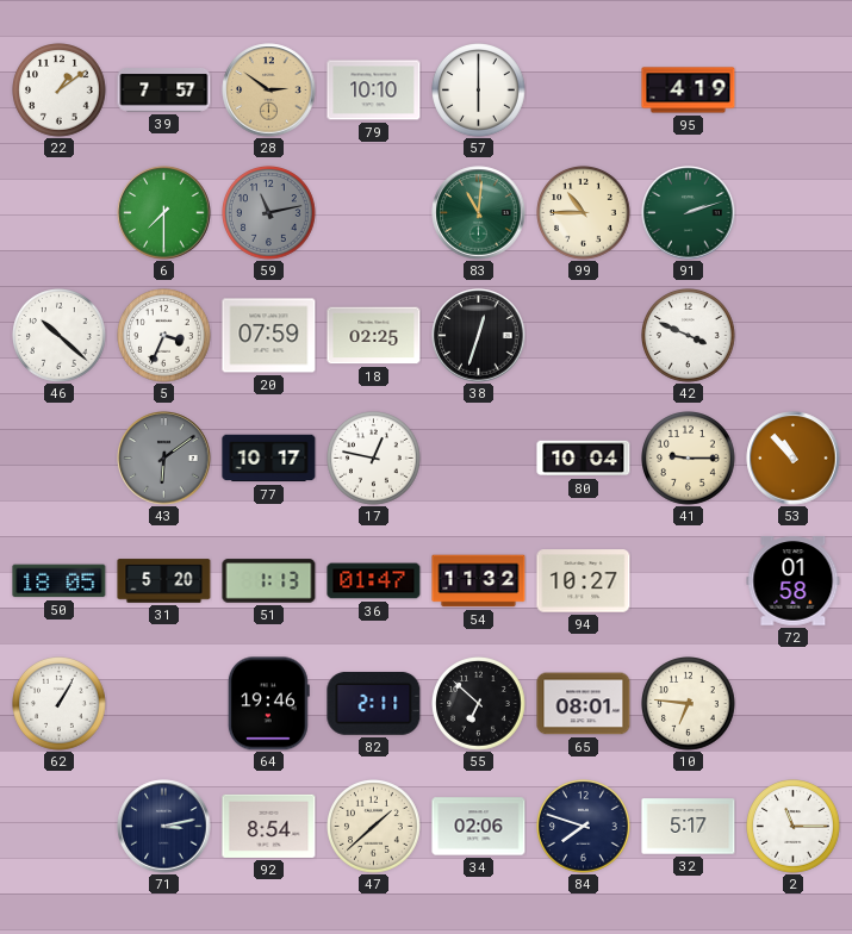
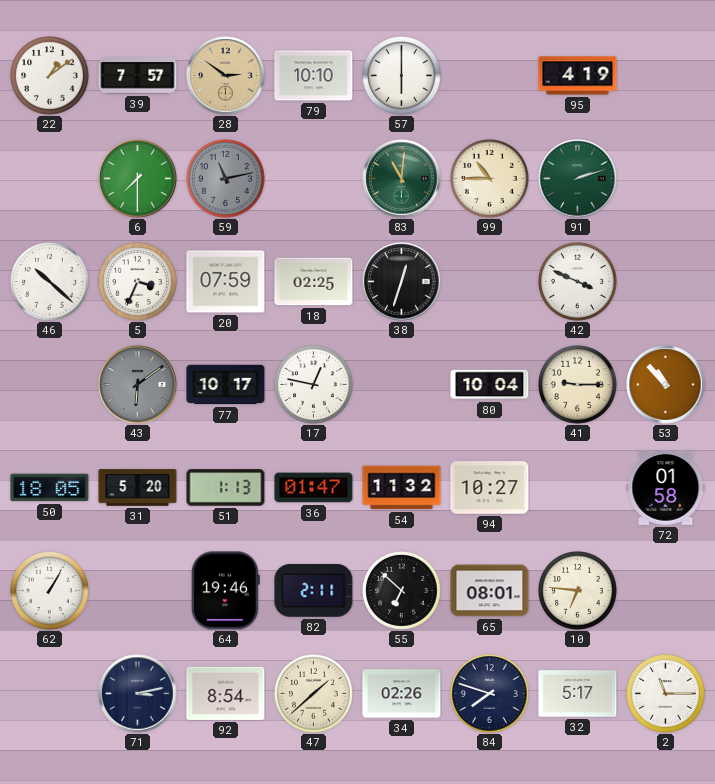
34: 02:06 -> 02:26 (402, 694)
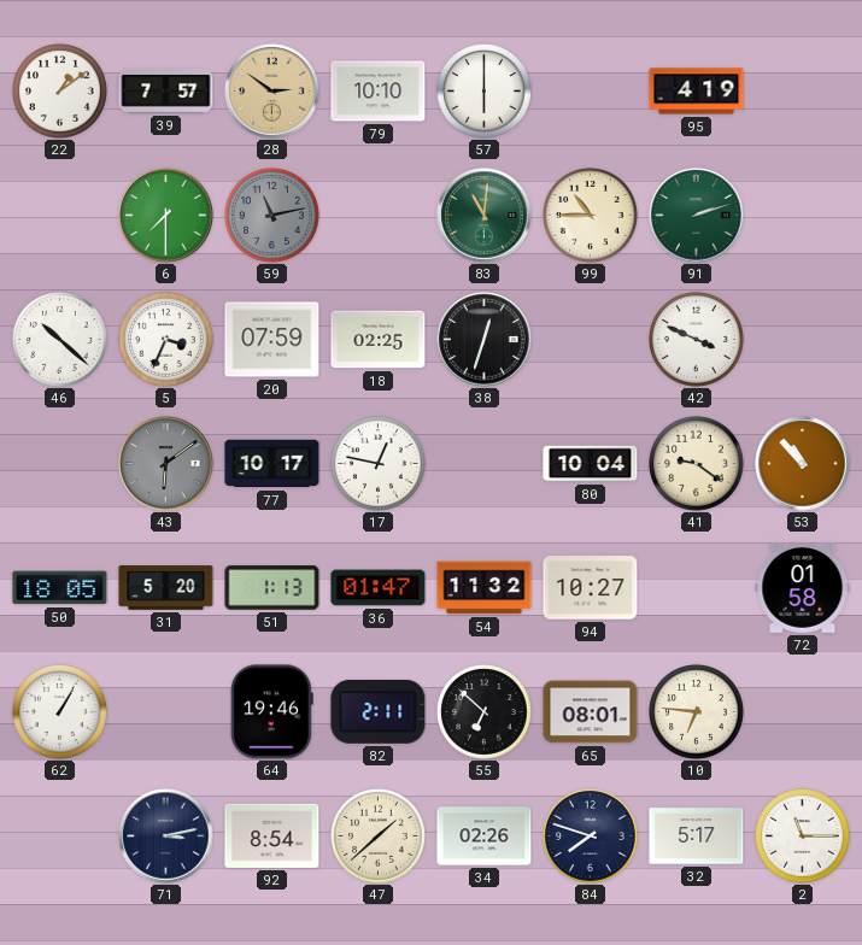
41: 9:15 -> 9:21 (697, 464)
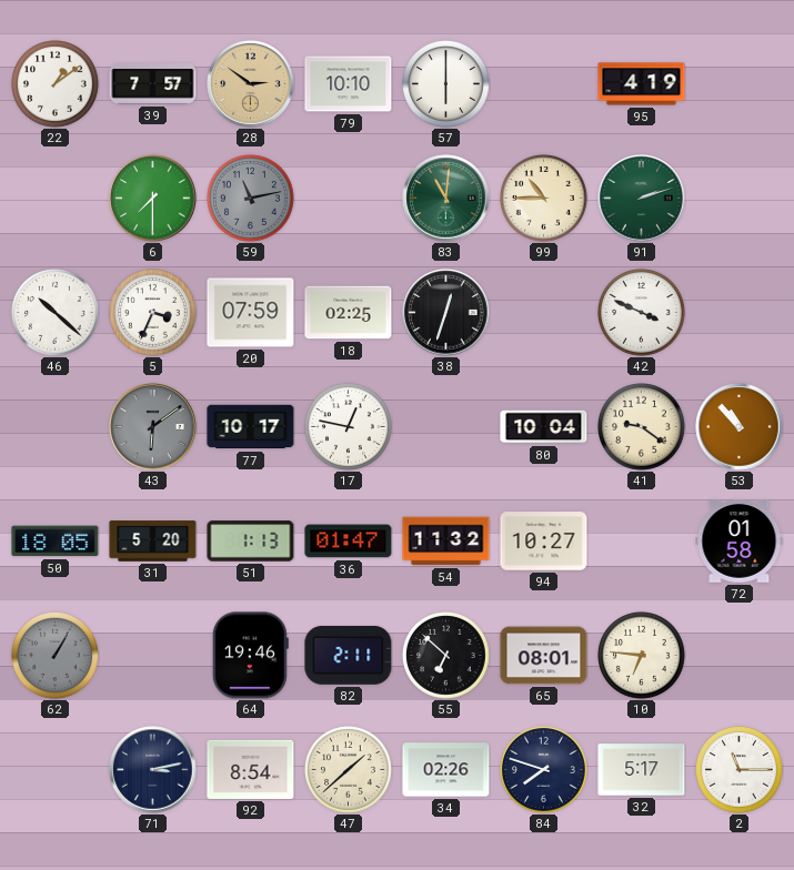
62 dial: white -> grey (56, 656)
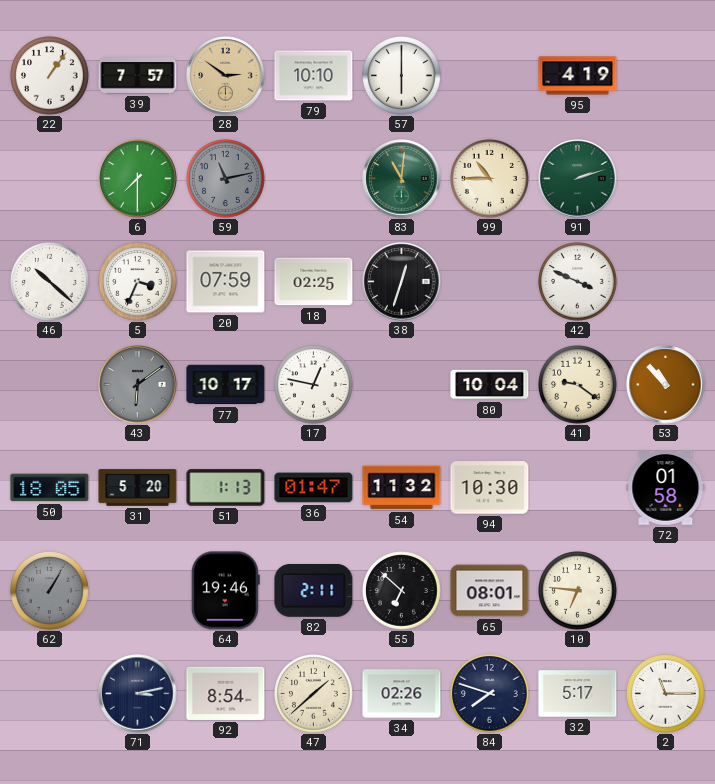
22: 1:09 -> 1:06 (50, 76)
94: 10:27 -> 10:30 (490, 488)
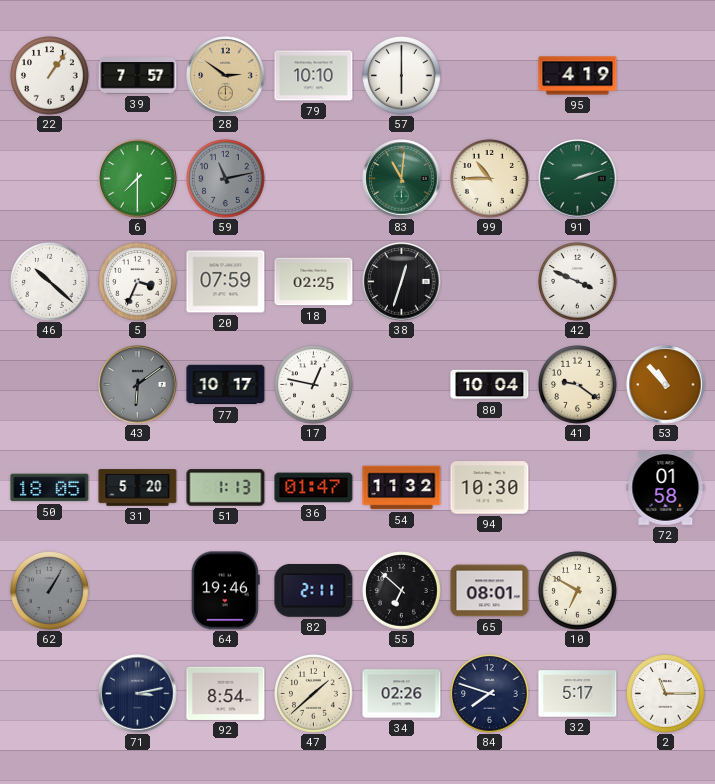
10: 6:46 -> 6:50 (578, 591)
